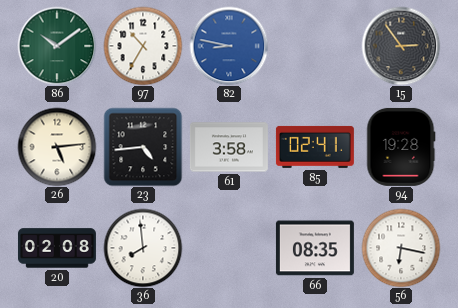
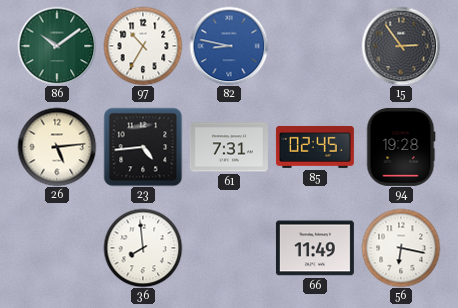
61: 3:58 -> 7:31 (229, 147)
85: 02:41 -> 02:45 (315, 147)
20: 02:08 -> none (57, 248)
66: 08:35 -> 11:49 (315, 248)
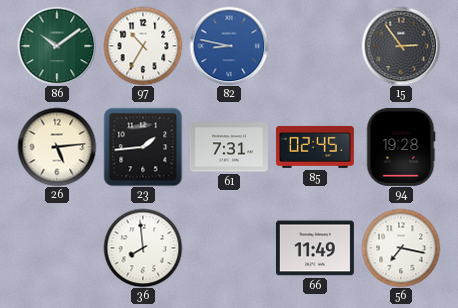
23: 4:44 -> 1:44 (143, 147)
56: 6:17 -> 7:17 (401, 248)
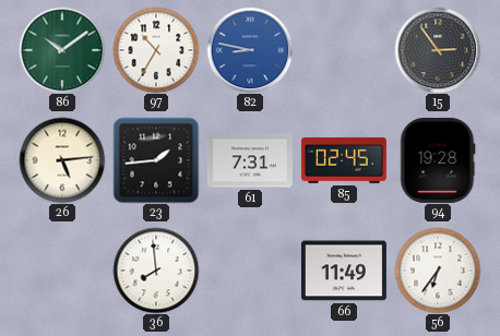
56: 7:17 -> 6:36 (438, 271)
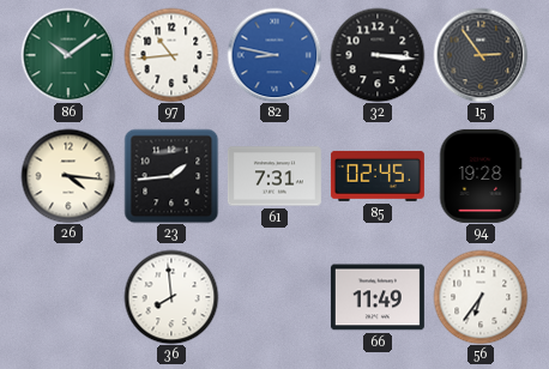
97: 10:35 -> 10:44 (171, 55)
32: none -> 3:16 (378, 55)
26: 5:14 -> 4:16 (68, 176)
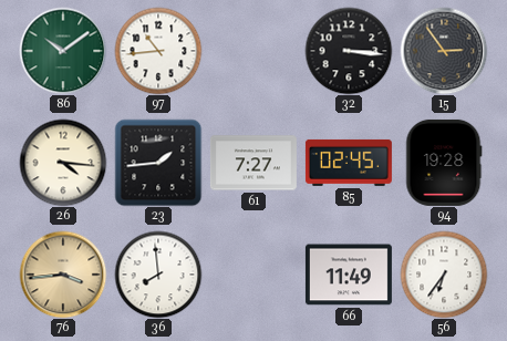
82: 8:47 -> none (274, 55)
61: 7:31 -> 7:27 (253, 163)
76: none -> 3:44 (63, 275)
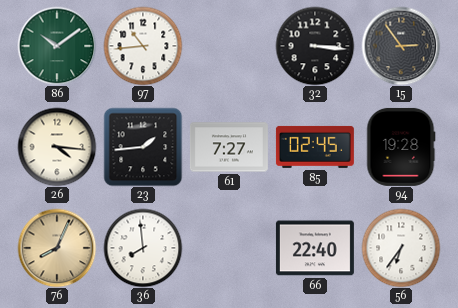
76: 3:44 -> 8:04 (57, 248)
66: 11:49 -> 22:40 (315, 248)
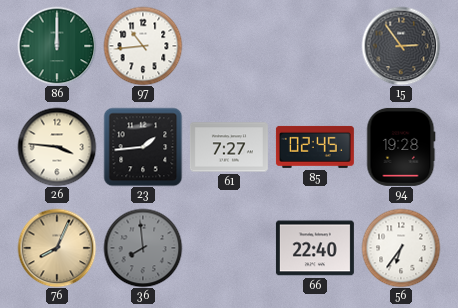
86: 10:09 -> 12:00 (57, 46)
32: 3:16 -> none (315, 46)
26: 4:16 -> 3:46 (57, 147)
36 dial: white -> grey (143, 248)
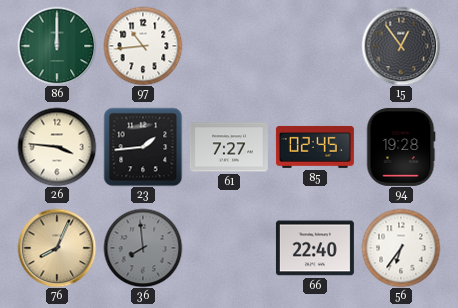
15: 2:54 -> 12:54 (401, 46)
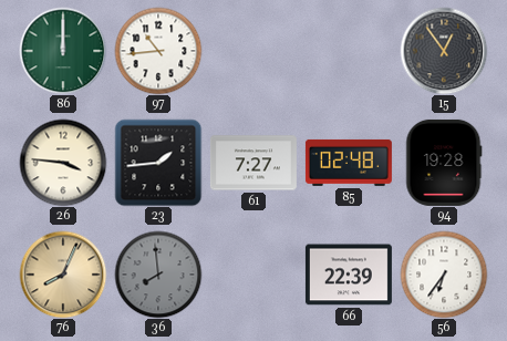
85: 02:45 -> 02:48 (349, 163)
66: 22:40 -> 22:39 (349, 275)
